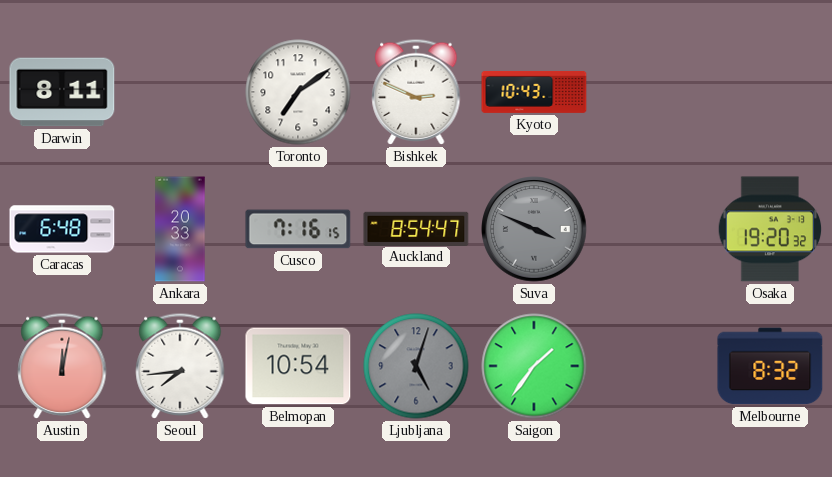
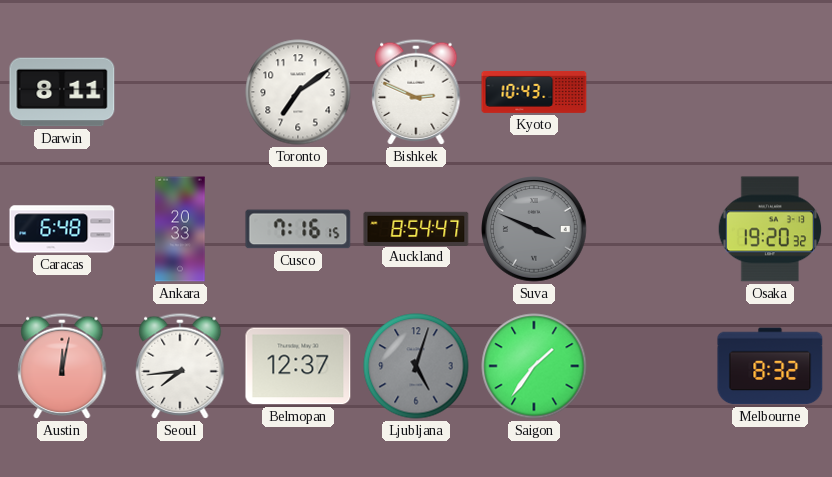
Belmopan: 10:54 -> 12:37 (298, 366)
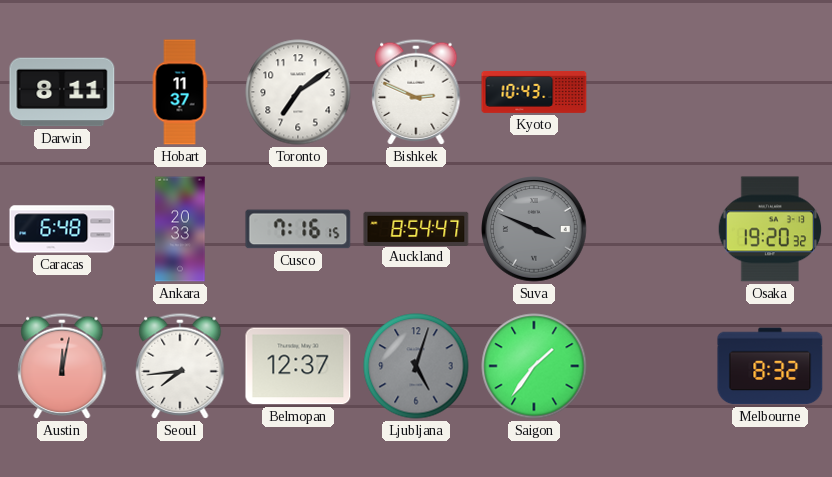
Hobart: none -> 11:37 (180, 92)
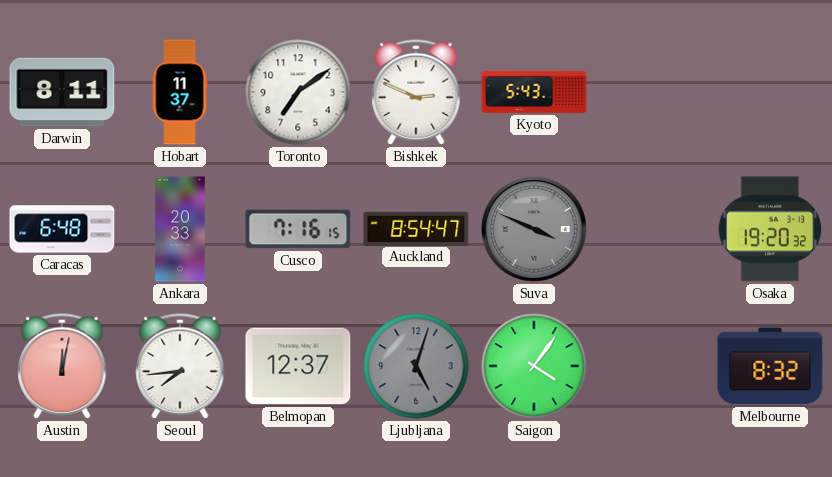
Kyoto: 10:43 -> 5:43 (534, 92)
Saigon: 1:36 -> 4:06 (534, 366)
